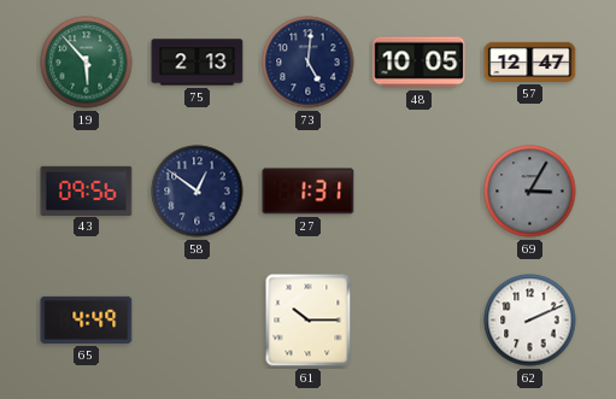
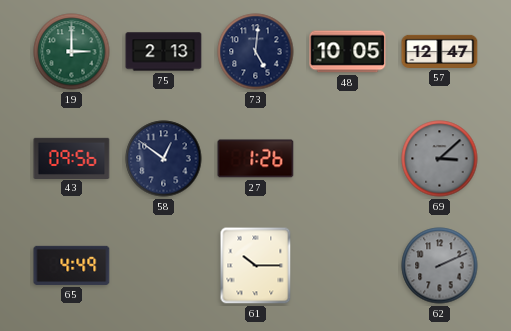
19: 5:53 -> 3:00 (72, 52)
27: 1:31 -> 1:26 (256, 159)
69: 3:05 -> 3:08 (440, 159)
62 dial: white -> grey (440, 266)
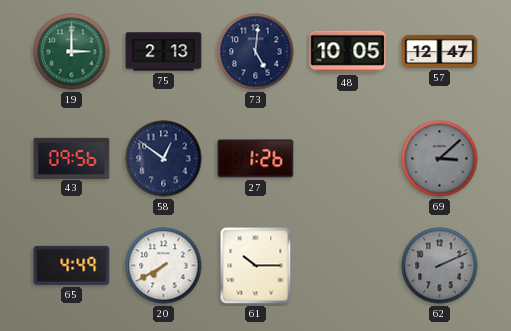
20: none -> 7:40 (164, 266)
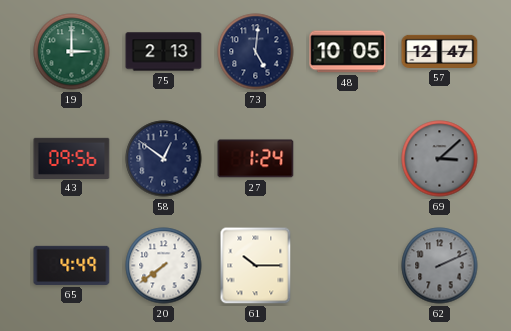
27: 1:26 -> 1:24 (256, 159)
20: 7:40 -> 7:39 (164, 266)
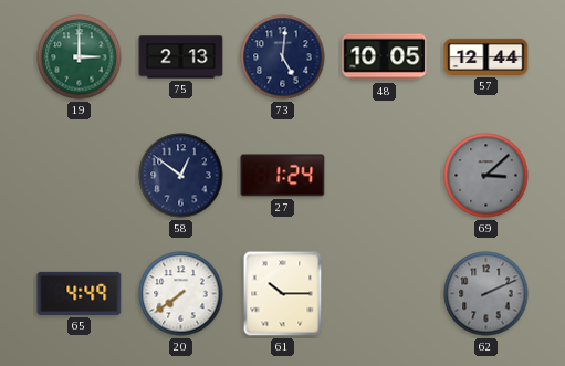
57: 12:47 -> 12:44 (486, 56)
43: 09:56 -> none (72, 158)
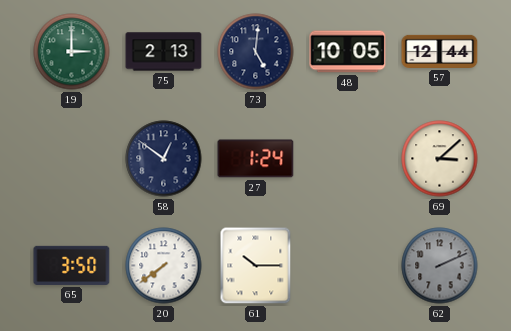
69 dial: grey -> cream (440, 159)
65: 4:49 -> 3:50 (72, 265)
